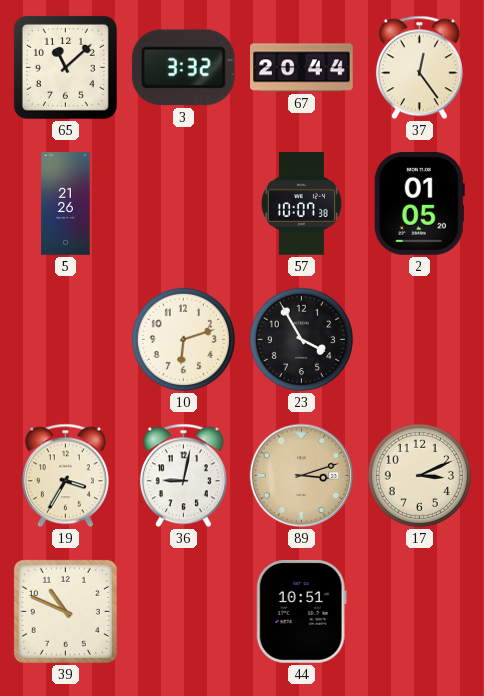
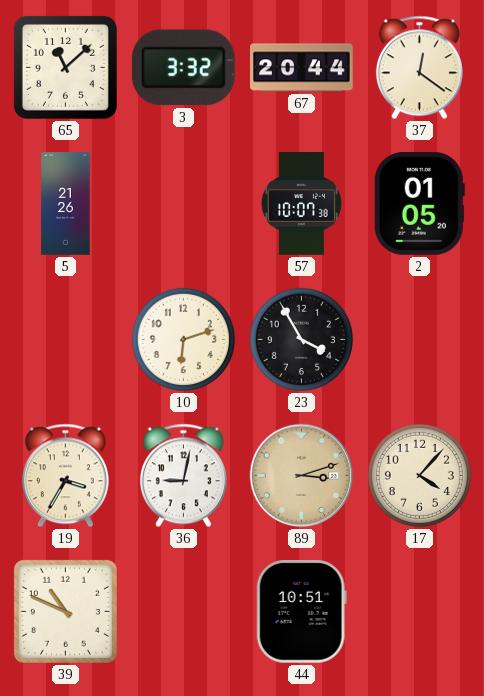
37: 12:24 -> 12:21 (419, 68)
17: 3:11 -> 4:07 (419, 475)
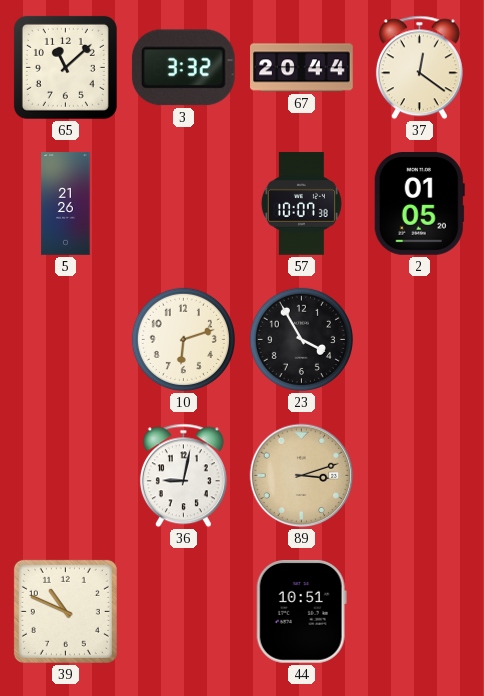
19: 3:35 -> none (65, 476)
17: 4:07 -> none (419, 475)
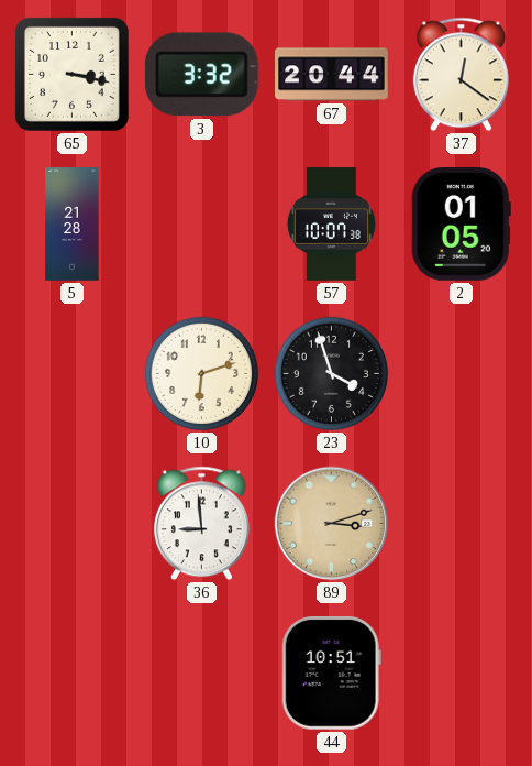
65: 11:08 -> 3:17 (71, 74)
5: 21:26 -> 21:28 (73, 225)
23: 3:55 -> 3:57 (331, 373)
36: 9:02 -> 8:59 (201, 524)
39: 10:49 -> none (65, 611)
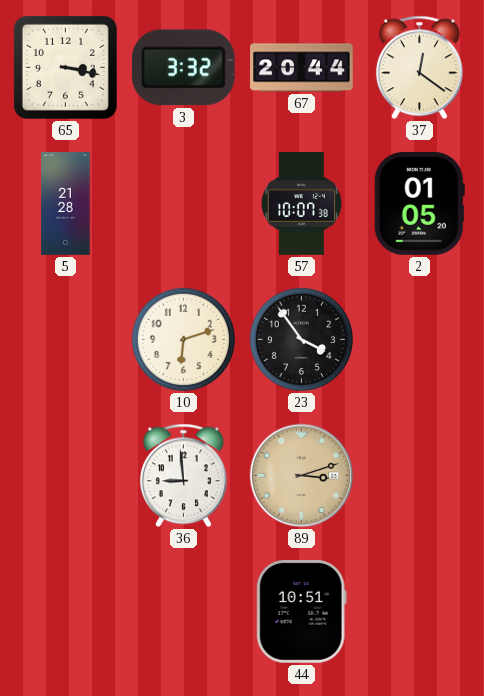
23: 3:57 -> 3:54 (301, 339)
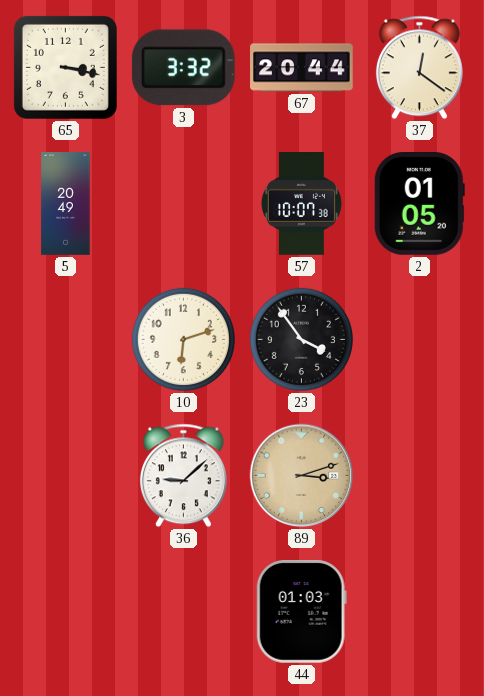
5: 21:28 -> 20:49 (66, 204)
36: 8:59 -> 9:08 (183, 476)
44: 10:51 -> 01:03 (301, 612)
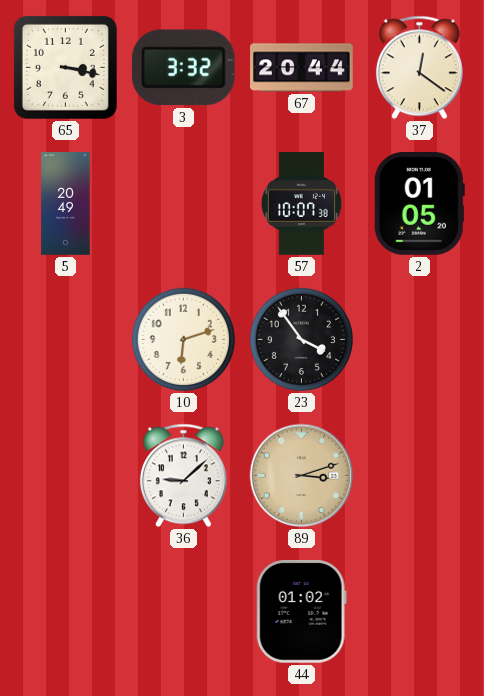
44: 01:03 -> 01:02 (301, 612)
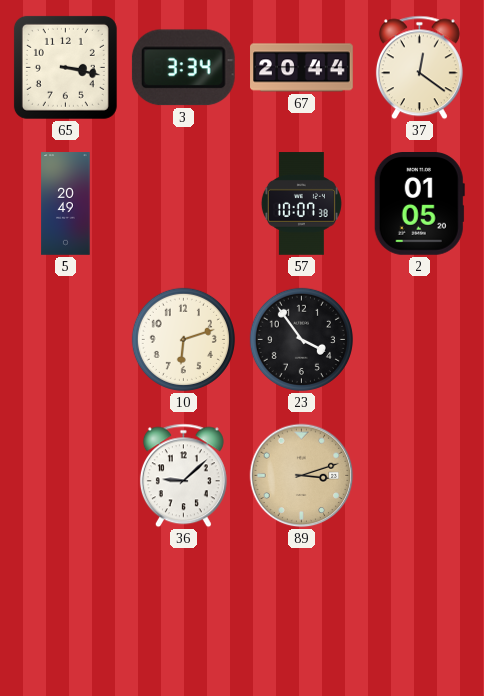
3: 3:32 -> 3:34 (183, 68)
44: 01:02 -> none (301, 612)
